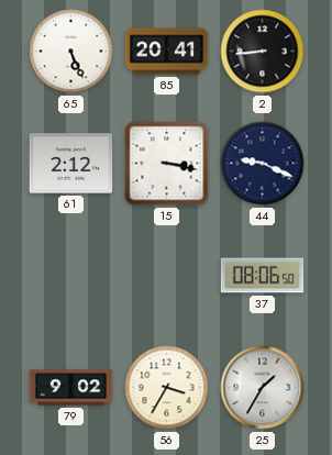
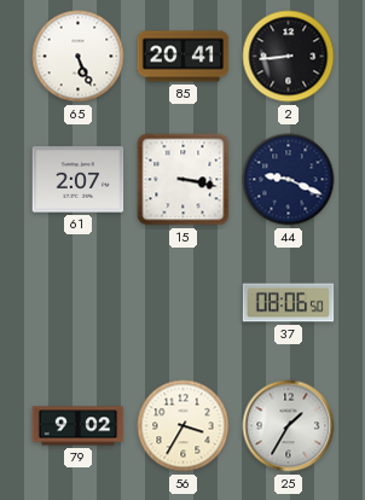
61: 2:12 -> 2:07 (79, 180)
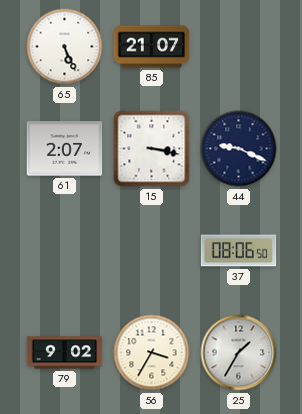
85: 20:41 -> 21:07 (152, 47)
2: 8:44 -> none (289, 57)
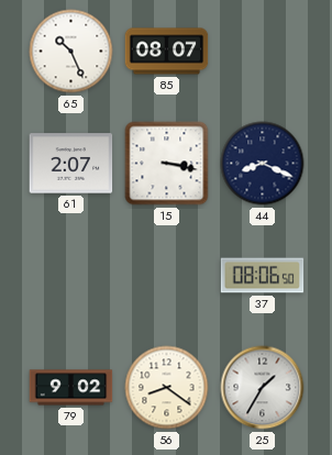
65: 5:26 -> 10:26 (71, 52)
85: 21:07 -> 08:07 (167, 52)
44: 9:19 -> 8:19 (263, 164)
56: 3:35 -> 8:21 (167, 388)
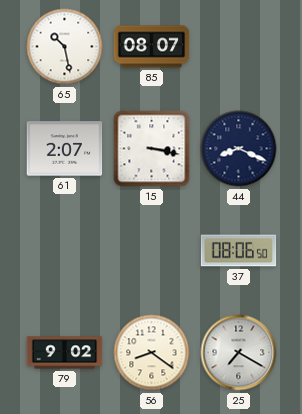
65: 10:26 -> 10:28 (65, 47)
25: 1:35 -> 7:20 (239, 353)
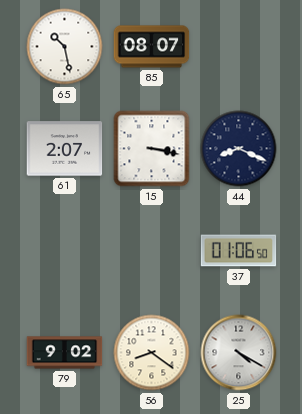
37: 08:06 -> 01:06 (239, 251)
25: 7:20 -> 4:20 (239, 353)
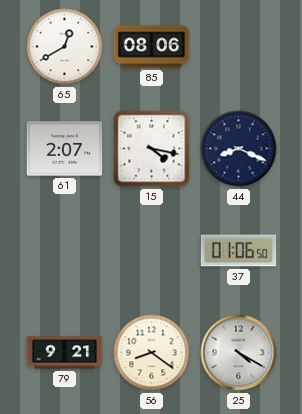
65: 10:28 -> 12:40 (65, 47)
85: 08:07 -> 08:06 (152, 47)
15: 3:17 -> 4:17 (152, 149)
79: 9:02 -> 9:21 (65, 353)
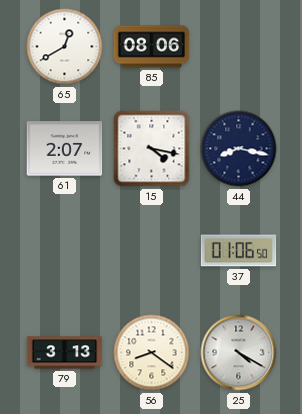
44: 8:19 -> 8:17 (239, 149)
79: 9:21 -> 3:13 (65, 353)
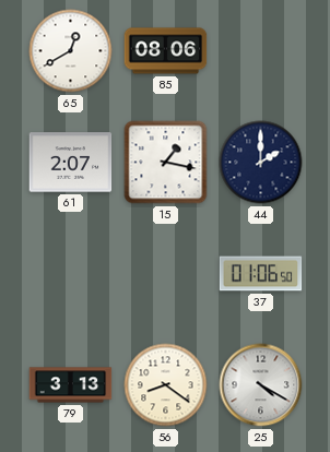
15: 4:17 -> 1:17 (166, 163)
44: 8:17 -> 2:00 (261, 163)
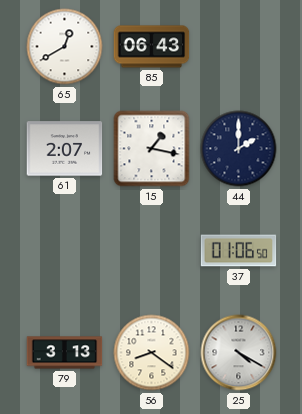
85: 08:06 -> 06:43 (152, 47)
